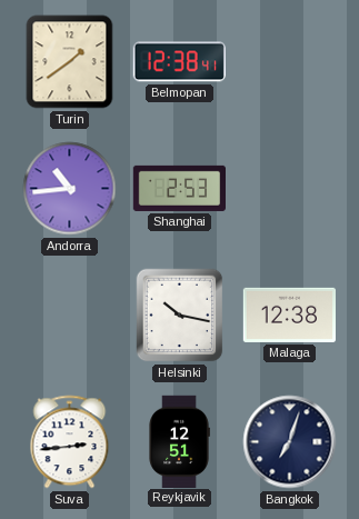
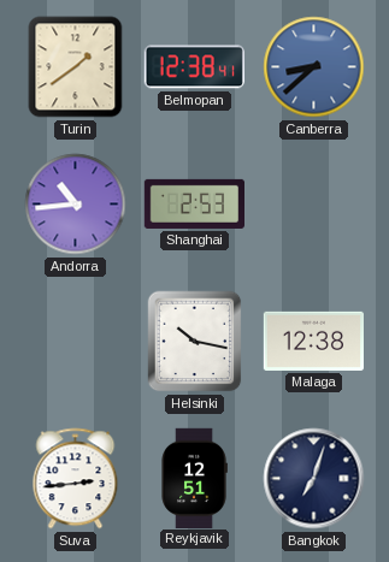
Canberra: none -> 8:38 (314, 67)
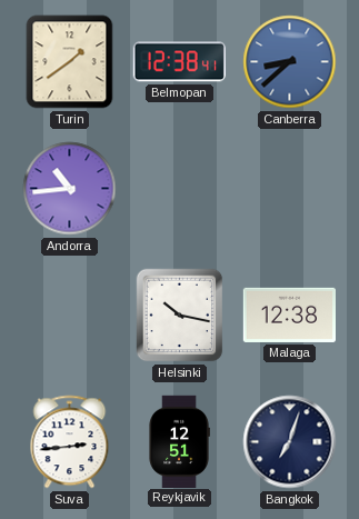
Shanghai: 2:53 -> none (194, 203)
